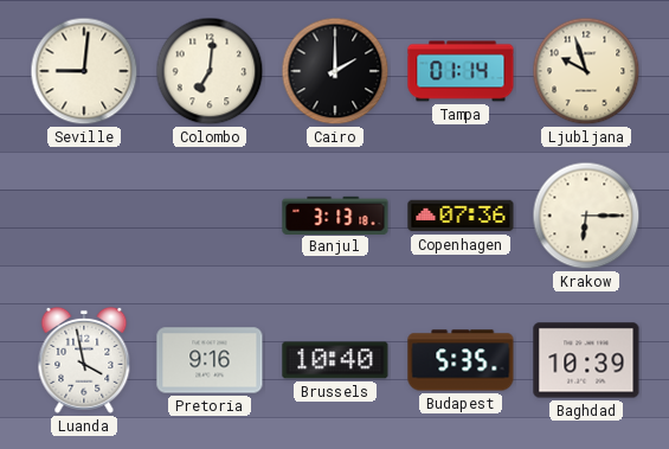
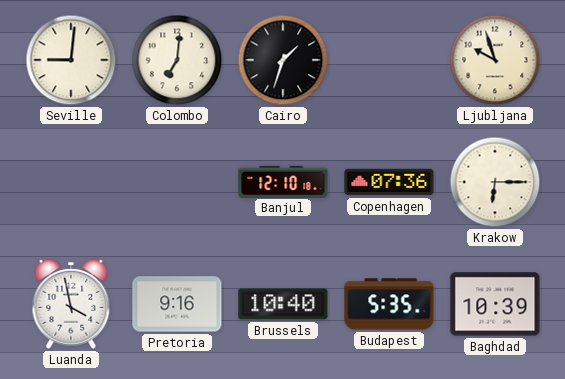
Cairo: 2:00 -> 1:33 (283, 60)
Tampa: 01:14 -> none (461, 71)
Banjul: 3:13 -> 12:10 (283, 181)
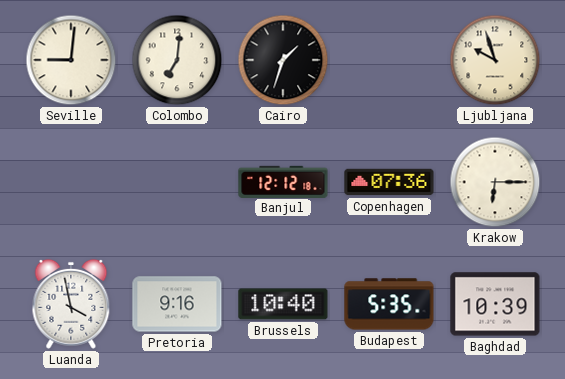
Banjul: 12:10 -> 12:12 (283, 181)
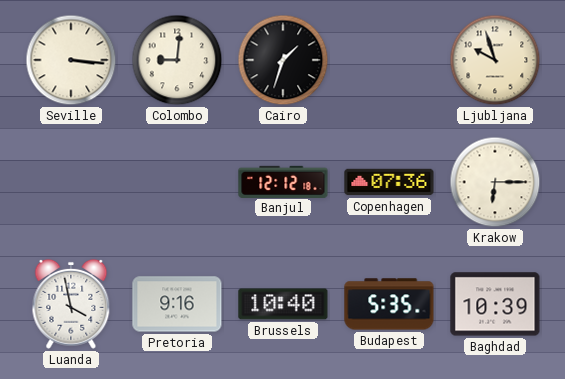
Seville: 9:01 -> 3:16 (71, 60)
Colombo: 7:01 -> 9:01 (177, 60)
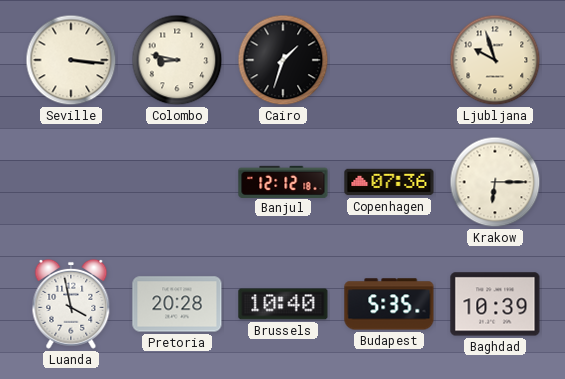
Colombo: 9:01 -> 8:47 (177, 60)
Pretoria: 9:16 -> 20:28 (177, 304)
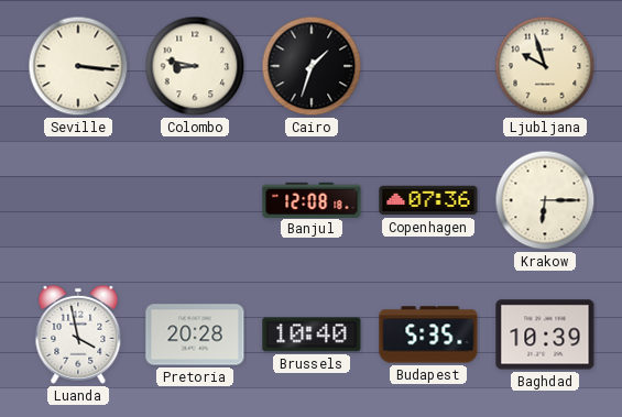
Banjul: 12:12 -> 12:08 (312, 199)
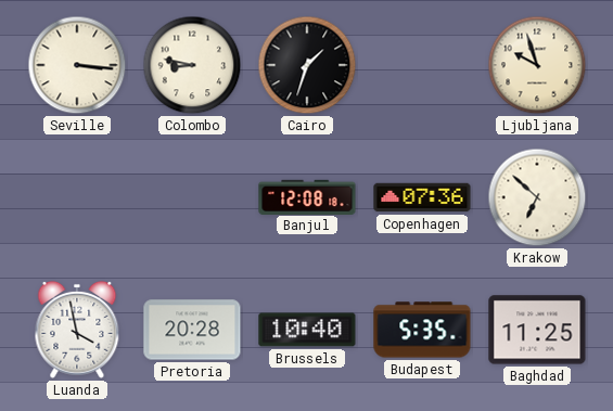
Krakow: 6:15 -> 6:52 (537, 197)
Baghdad: 10:39 -> 11:25 (537, 330)
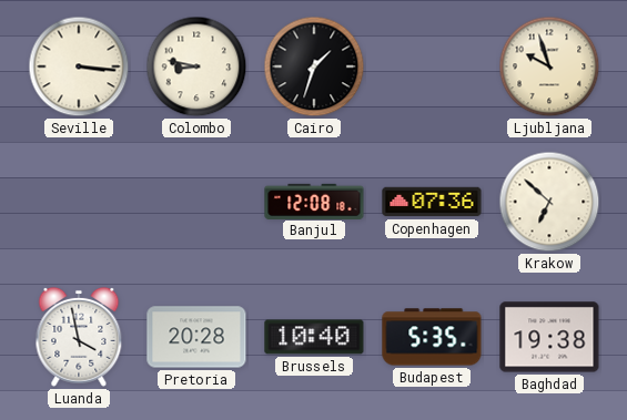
Baghdad: 11:25 -> 19:38 (549, 337)
